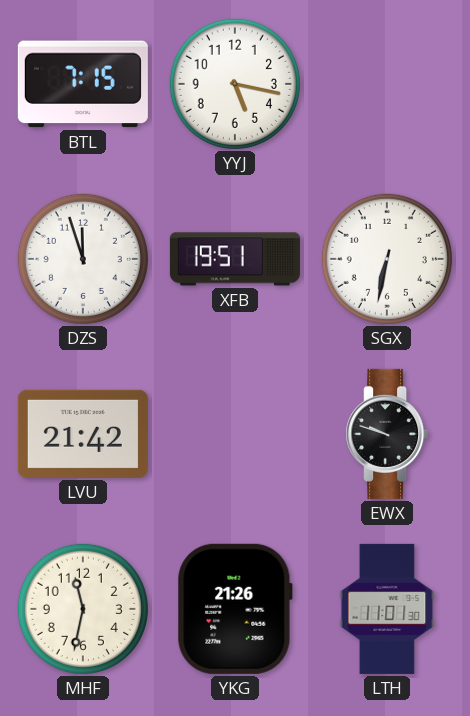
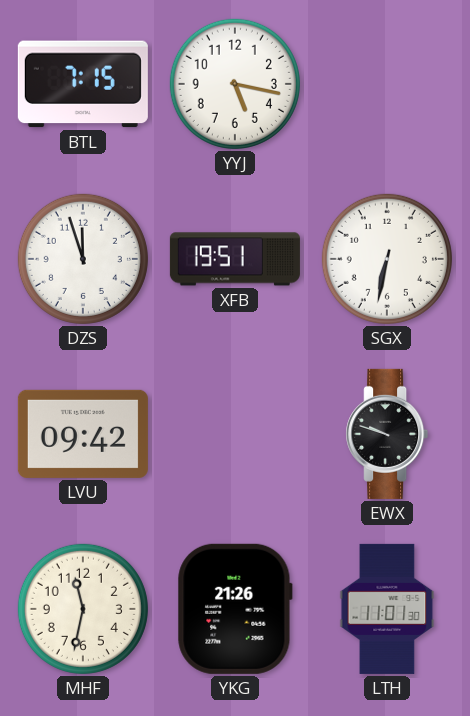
LVU: 21:42 -> 09:42 (83, 434)
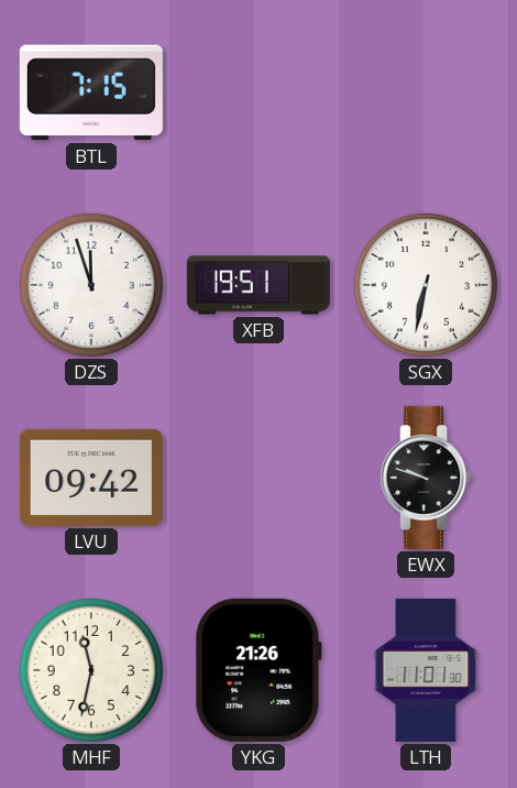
YYJ: 5:17 -> none (235, 84)
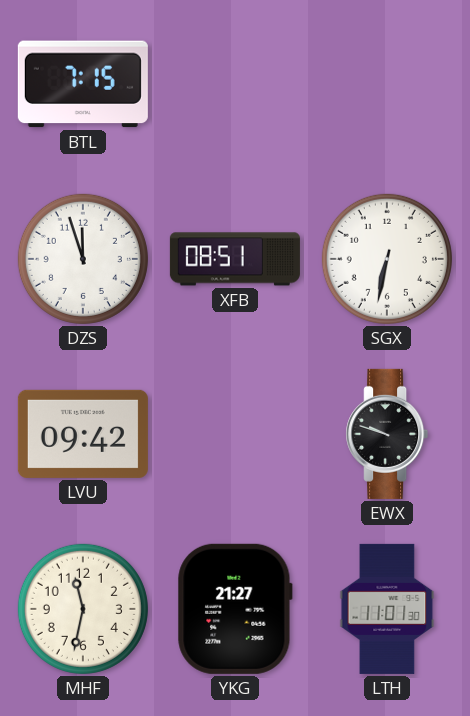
XFB: 19:51 -> 08:51 (235, 259)
YKG: 21:26 -> 21:27 (235, 609)
